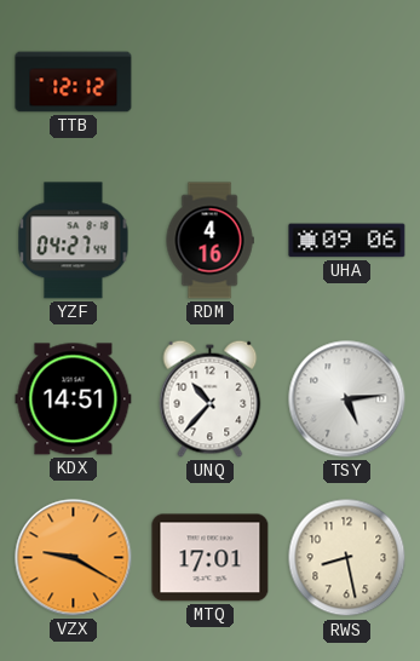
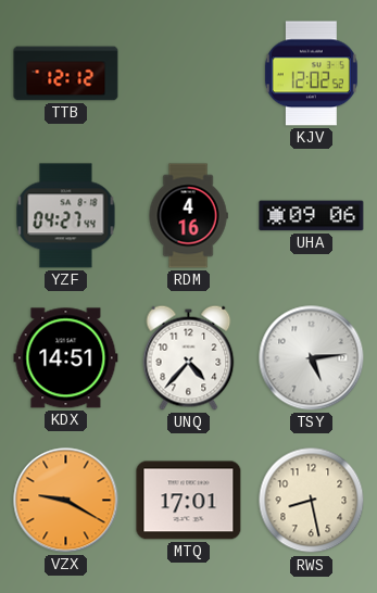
KJV: none -> 12:02 (311, 74)
UNQ: 10:37 -> 4:37 (189, 357)
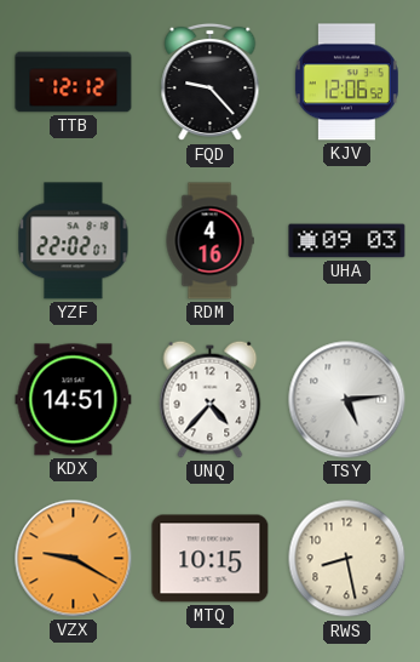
FQD: none -> 9:23 (211, 82)
KJV: 12:02 -> 12:06 (346, 82)
YZF: 04:27 -> 22:02 (74, 241)
UHA: 09:06 -> 09:03 (347, 241)
MTQ: 17:01 -> 10:15 (211, 559)
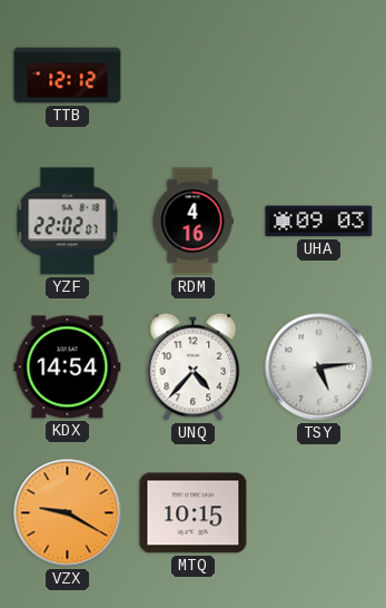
FQD: 9:23 -> none (211, 82)
KJV: 12:06 -> none (346, 82)
KDX: 14:51 -> 14:54 (68, 367)
RWS: 8:28 -> none (347, 559)
